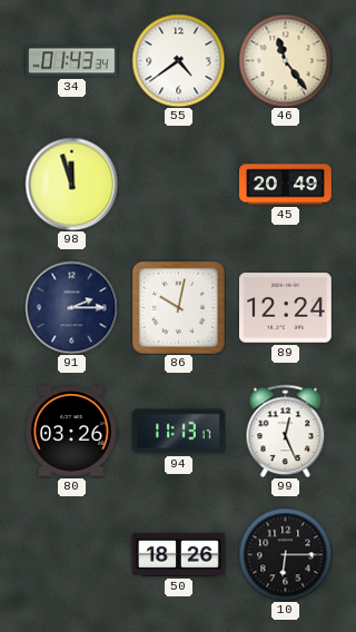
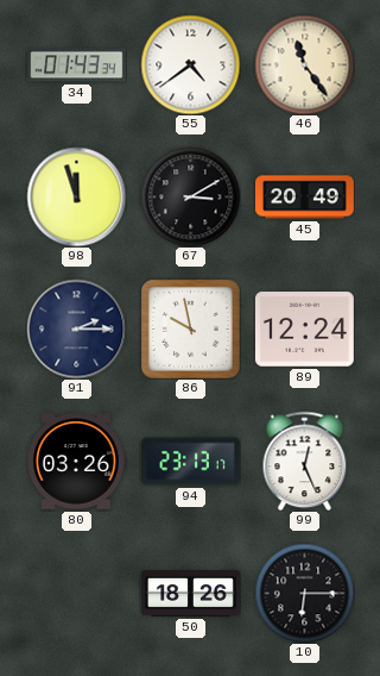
67: none -> 3:10 (190, 196)
86: 10:02 -> 9:58 (191, 330)
94: 11:13 -> 23:13 (191, 462)
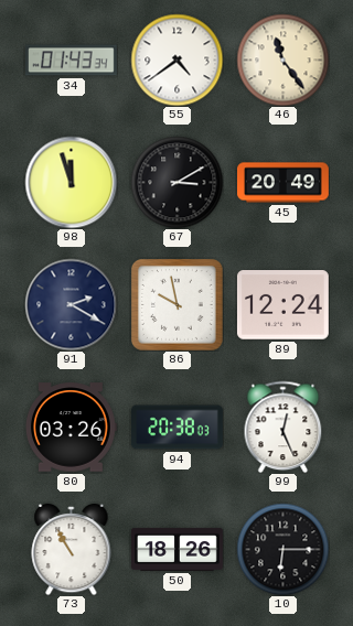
91: 2:15 -> 2:20 (71, 304)
94: 23:13 -> 20:38 (178, 428)
73: none -> 10:55 (72, 549)
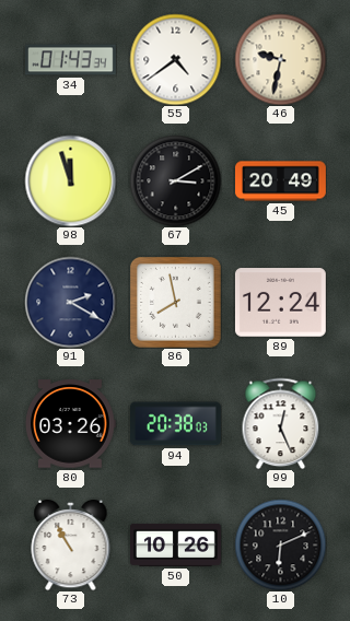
46: 11:24 -> 9:32 (280, 59)
86: 9:58 -> 7:58 (176, 303)
50: 18:26 -> 10:26 (176, 544)
10: 6:15 -> 6:11 (280, 544)
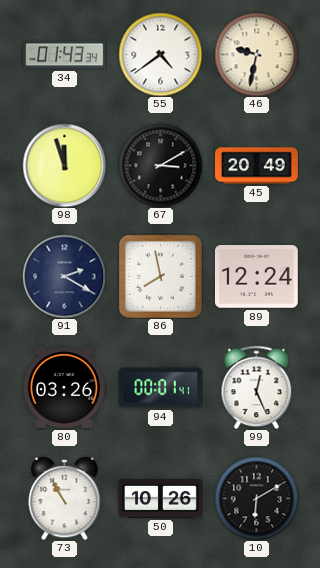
94: 20:38 -> 00:01 (161, 388)
10: 6:11 -> 6:10 (256, 498)
